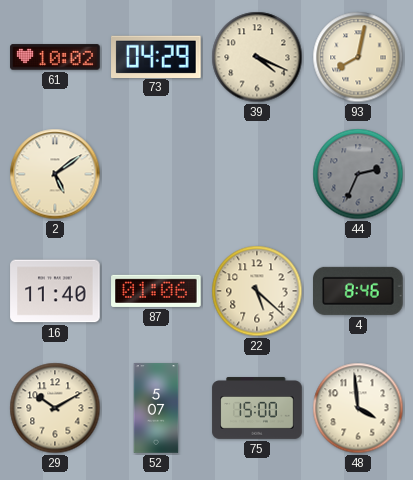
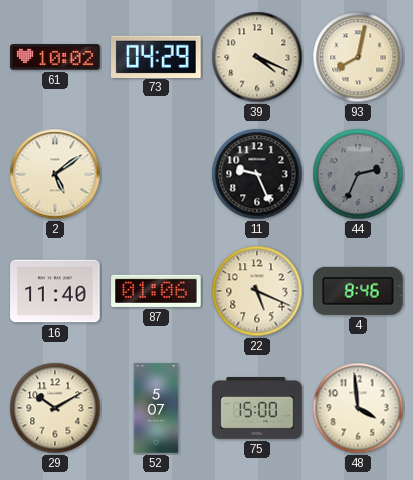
11: none -> 9:26 (257, 174)
22: 5:22 -> 5:19 (257, 291)
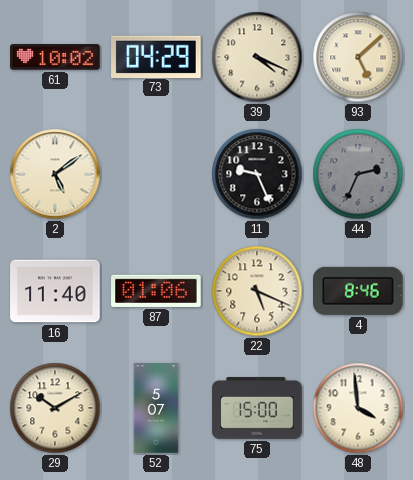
93: 8:02 -> 5:08 (358, 57)
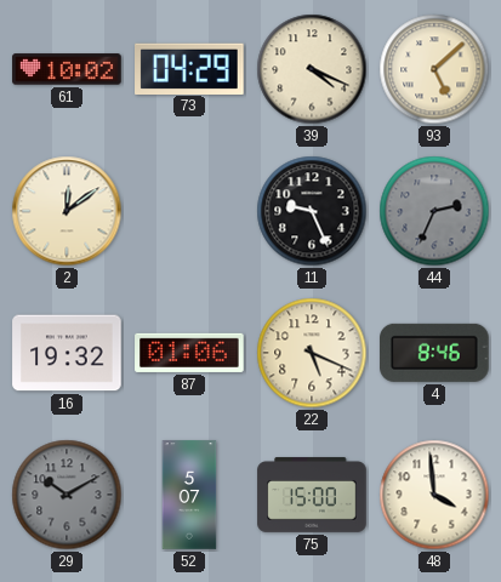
2: 5:09 -> 12:09 (67, 211)
16: 11:40 -> 19:32 (67, 353)
29 dial: cream -> grey (67, 495)
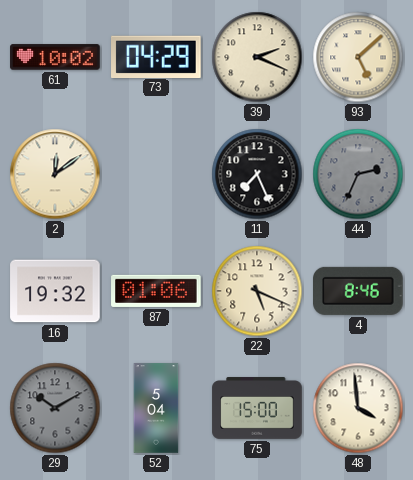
39: 4:19 -> 2:19 (257, 57)
11: 9:26 -> 7:26 (257, 174)
52: 5:07 -> 5:04 (156, 408)
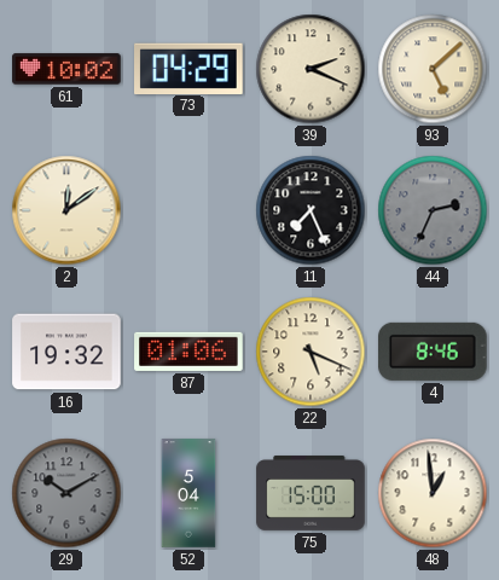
48: 3:59 -> 12:59 (433, 493)
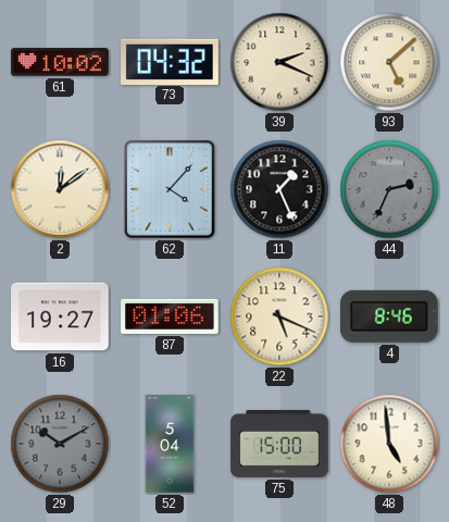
73: 04:29 -> 04:32 (171, 61)
62: none -> 4:07 (171, 189)
11: 7:26 -> 1:26 (279, 189)
16: 19:32 -> 19:27 (60, 316)
48: 12:59 -> 4:59 (389, 444)
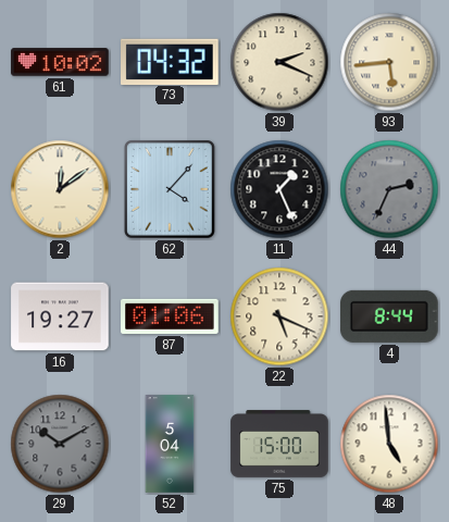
93: 5:08 -> 5:44 (389, 62)
4: 8:46 -> 8:44 (389, 316)
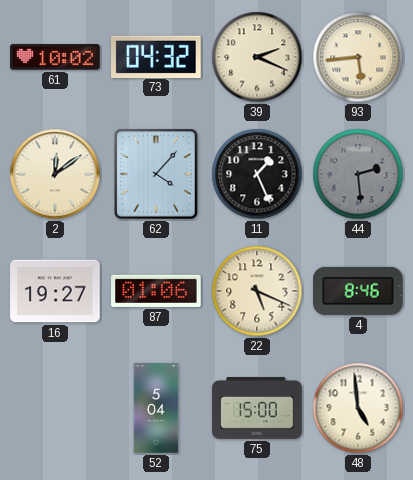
44: 2:34 -> 2:29 (358, 174)
4: 8:44 -> 8:46 (358, 291)
29: 10:10 -> none (60, 444)
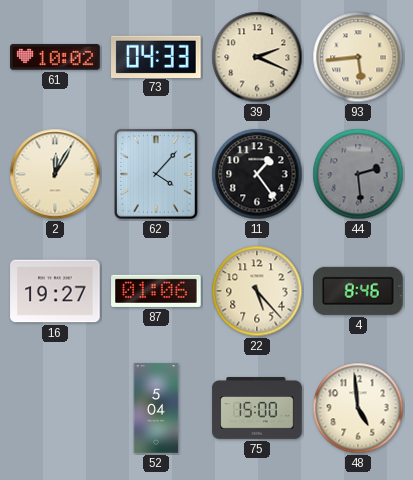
73: 04:32 -> 04:33 (157, 56)
2: 12:09 -> 12:05 (55, 174)
11: 1:26 -> 1:24 (257, 174)
22: 5:19 -> 5:23 (257, 291)
